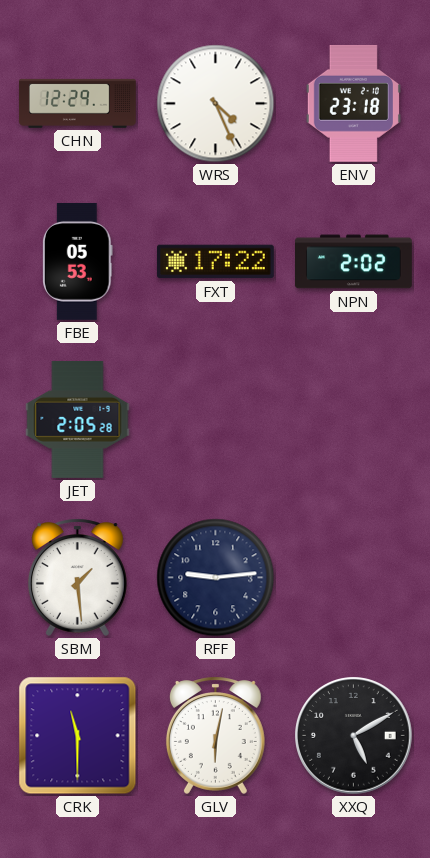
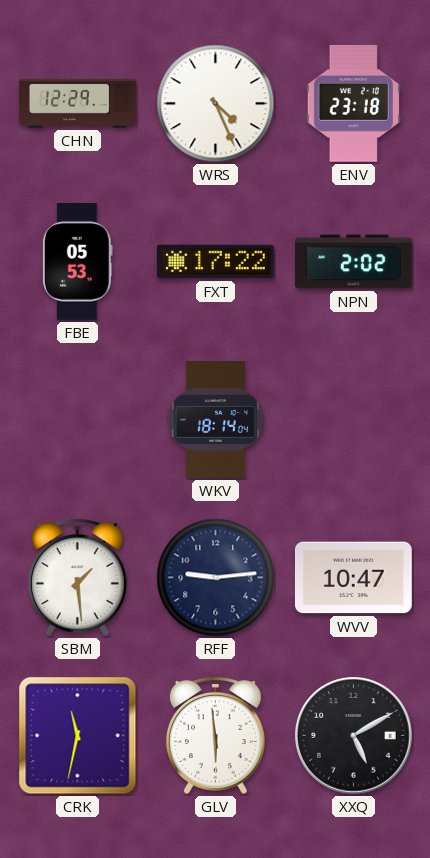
JET: 2:05 -> none (78, 420)
WKV: none -> 18:14 (215, 420)
WVV: none -> 10:47 (353, 578)
CRK: 11:30 -> 11:32 (78, 736)
GLV: 6:02 -> 5:59 (215, 735)
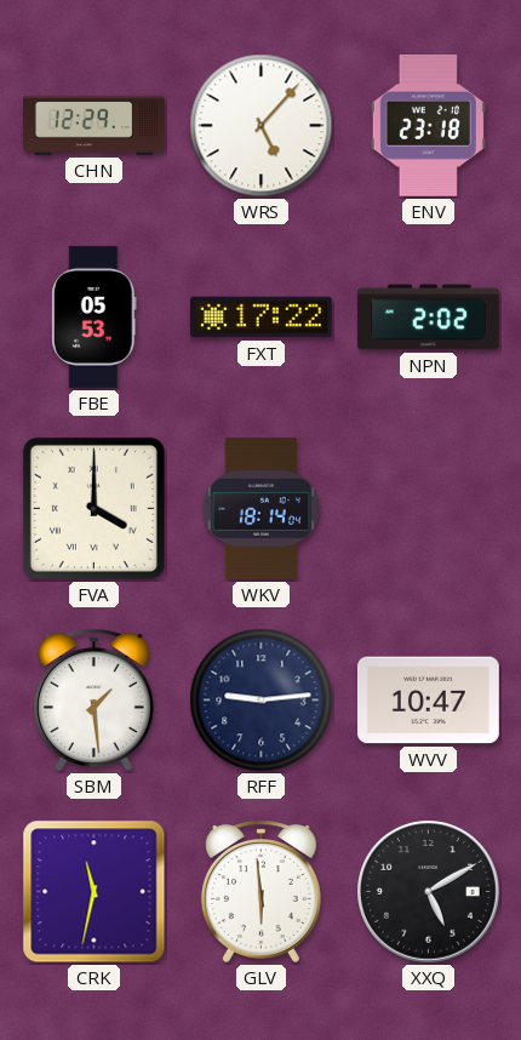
WRS: 4:26 -> 5:07 (262, 126)
FVA: none -> 4:00 (93, 508)
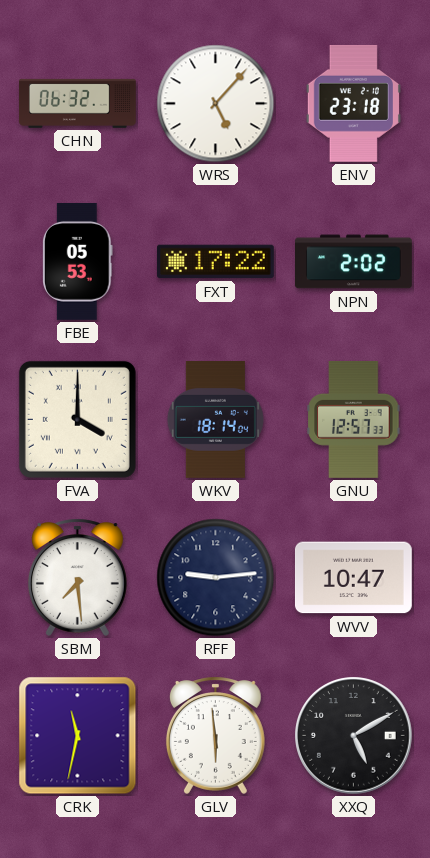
CHN: 12:29 -> 06:32 (77, 103)
GNU: none -> 12:57 (354, 419)
SBM: 1:29 -> 7:29 (77, 577)
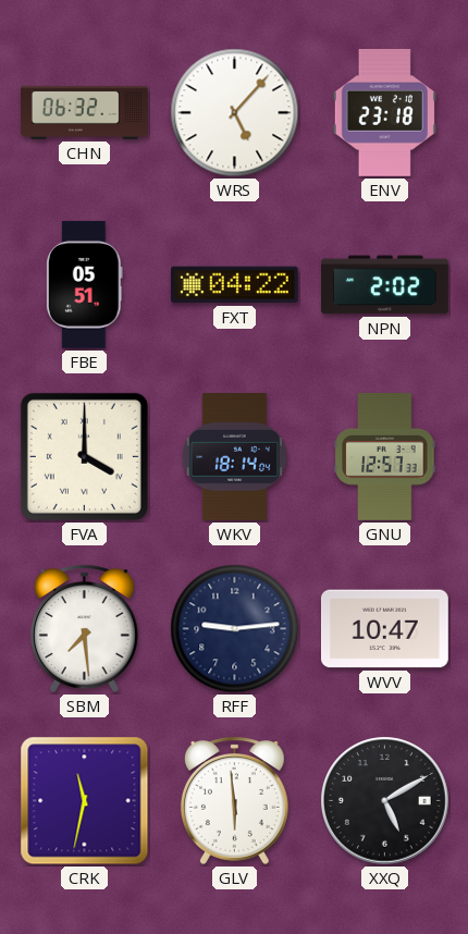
FBE: 05:53 -> 05:51 (85, 284)
FXT: 17:22 -> 04:22 (234, 285)
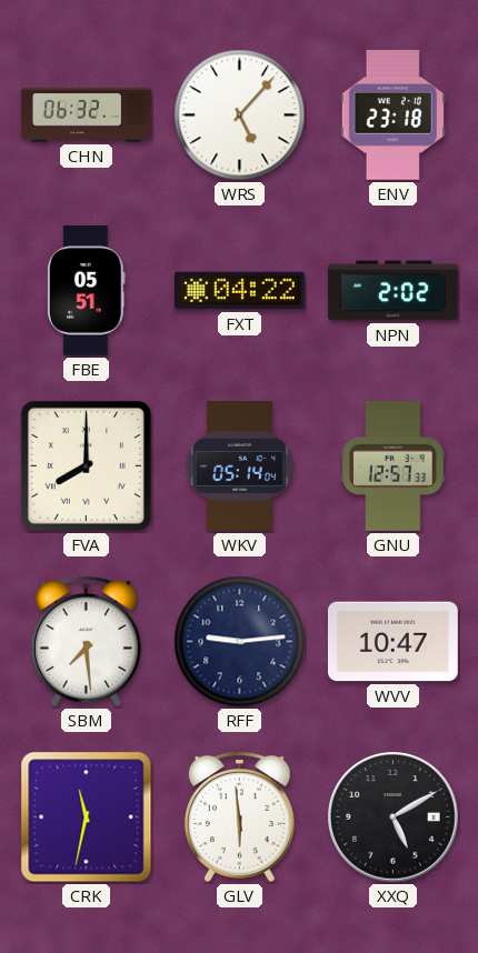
FVA: 4:00 -> 8:00 (86, 465)
WKV: 18:14 -> 05:14 (239, 467)
